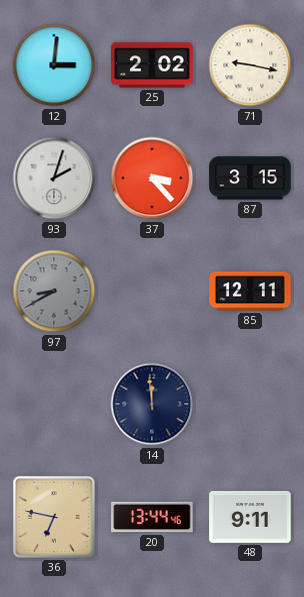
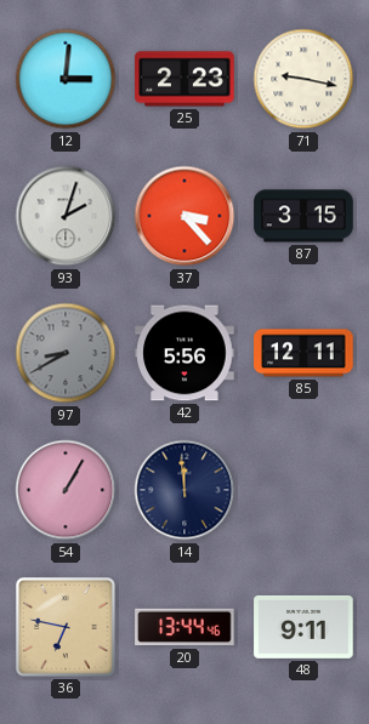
25: 2:02 -> 2:23 (184, 79)
42: none -> 5:56 (184, 353)
54: none -> 1:05 (66, 490)
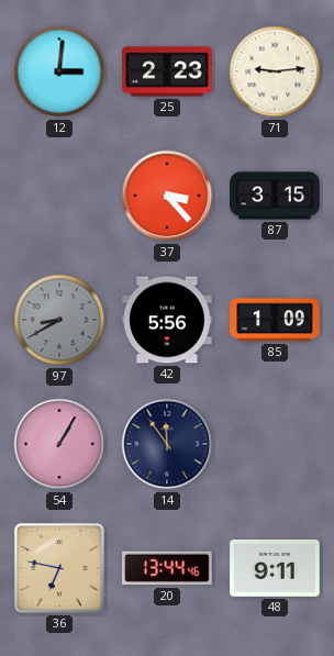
71: 9:17 -> 9:14 (275, 71)
93: 2:03 -> none (66, 216)
85: 12:11 -> 1:09 (275, 320)
14: 11:59 -> 11:54 (167, 444)
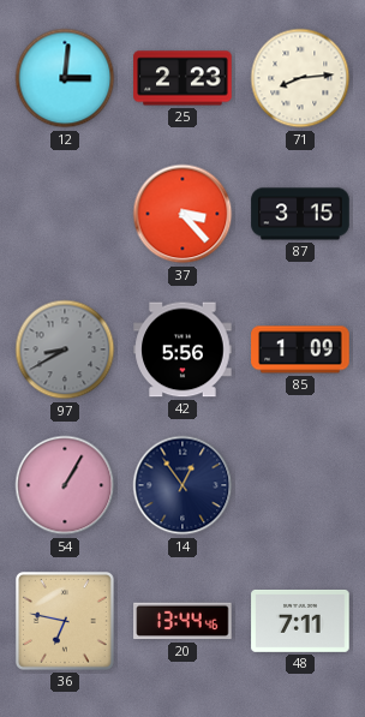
71: 9:14 -> 8:14 (300, 78)
14: 11:54 -> 12:54 (182, 485)
48: 9:11 -> 7:11 (300, 621)
